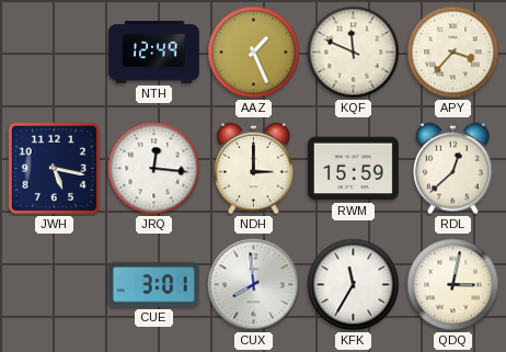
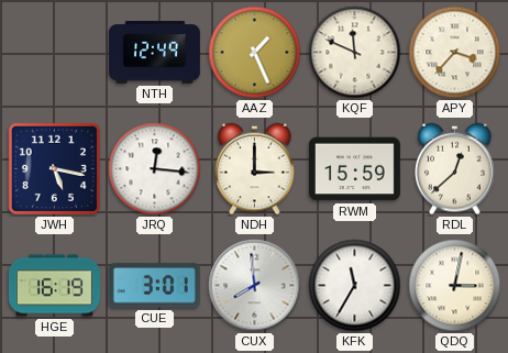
HGE: none -> 16:19 (54, 286)
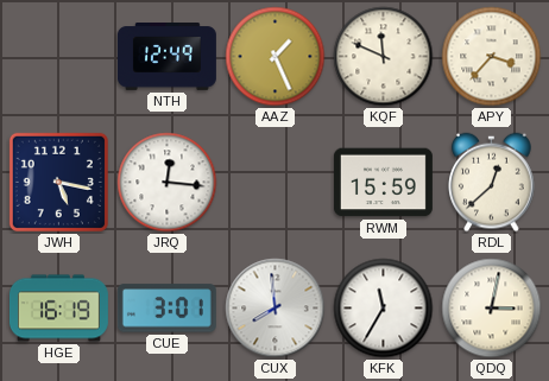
NDH: 3:00 -> none (255, 169)
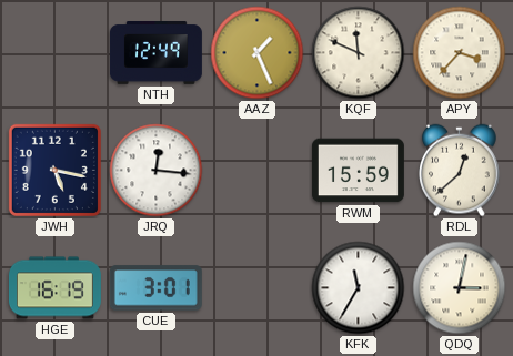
CUX: 7:59 -> none (276, 309)
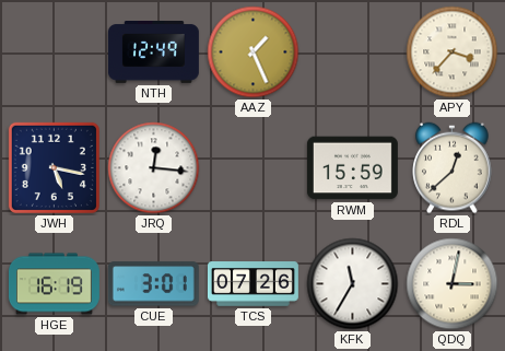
KQF: 11:49 -> none (359, 53)
TCS: none -> 07:26 (252, 284)
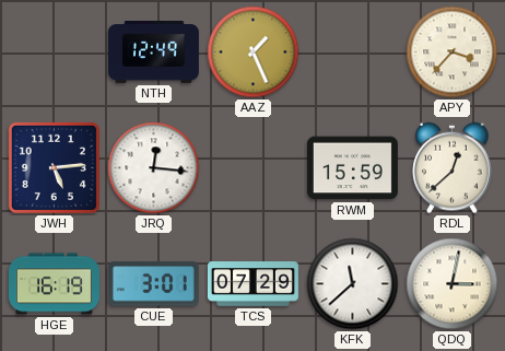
JWH: 5:17 -> 5:14 (54, 167)
TCS: 07:26 -> 07:29 (252, 284)
KFK: 11:35 -> 11:38 (353, 284)
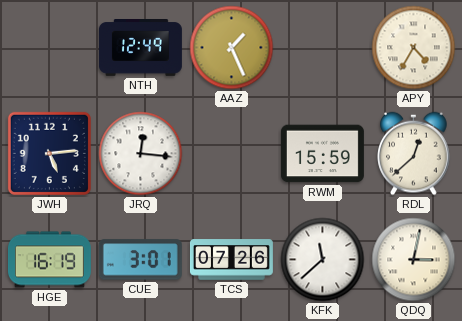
APY: 3:37 -> 4:35 (414, 48)
TCS: 07:29 -> 07:26 (231, 260)
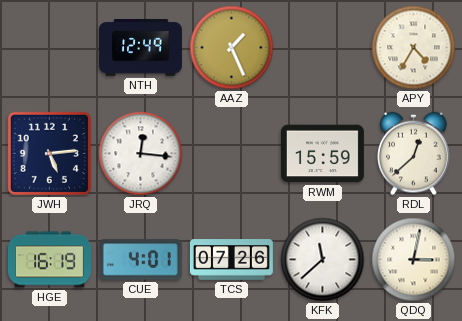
CUE: 3:01 -> 4:01 (140, 260)
